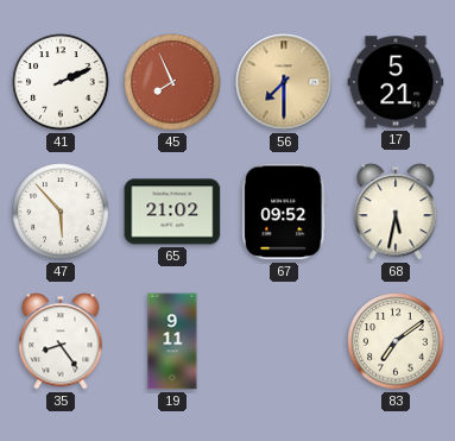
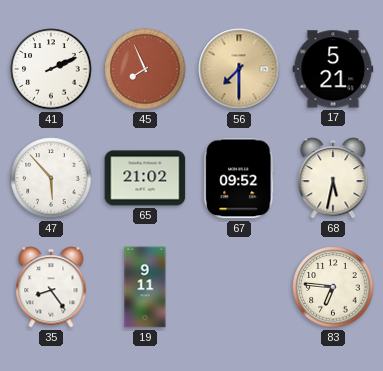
83: 7:09 -> 6:46 (333, 287)
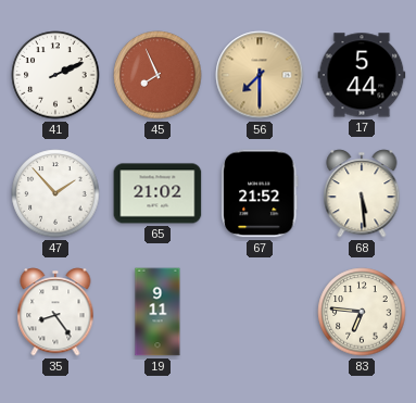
17: 5:21 -> 5:44 (362, 75)
47: 5:53 -> 1:53 (55, 193)
67: 09:52 -> 21:52 (260, 193)
68: 5:32 -> 5:29 (362, 193)
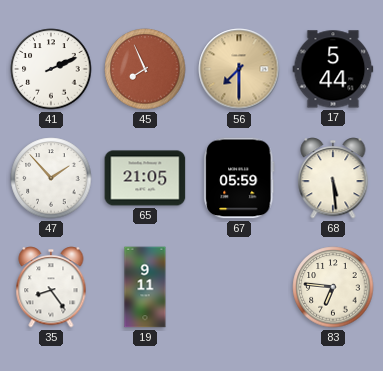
65: 21:02 -> 21:05 (145, 178)
67: 21:52 -> 05:59 (239, 178)
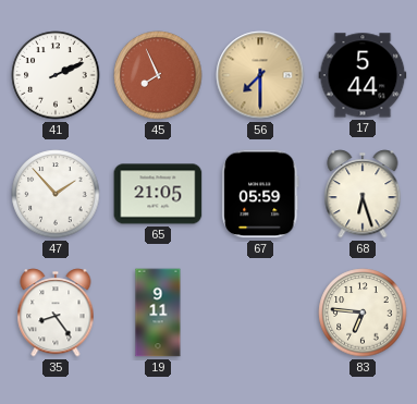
68: 5:29 -> 6:27 (363, 194)
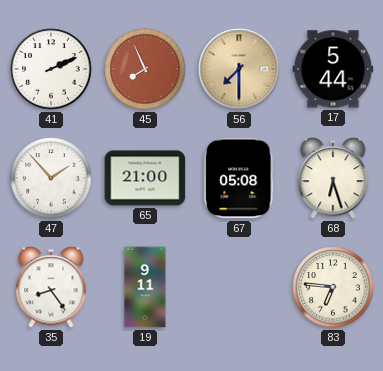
65: 21:05 -> 21:00 (145, 178)
67: 05:59 -> 05:08 (239, 178)
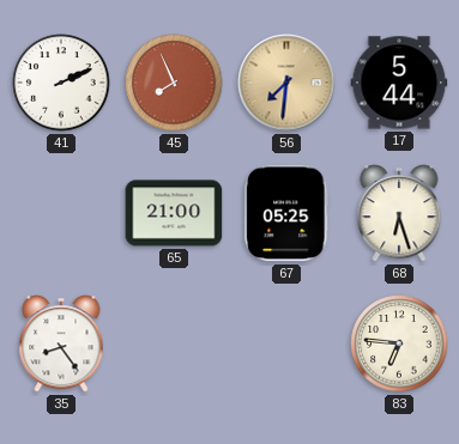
56: 7:30 -> 7:31 (286, 83)
47: 1:53 -> none (51, 178)
67: 05:08 -> 05:25 (286, 213)
19: 9:11 -> none (145, 287)
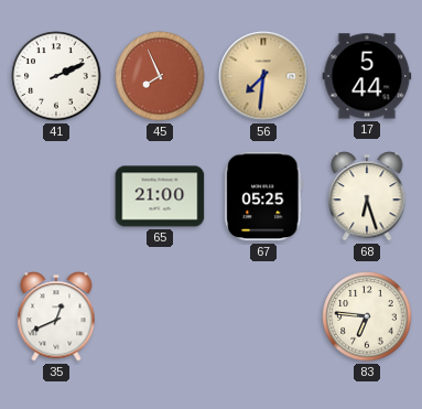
35: 8:24 -> 12:41 (56, 316)
